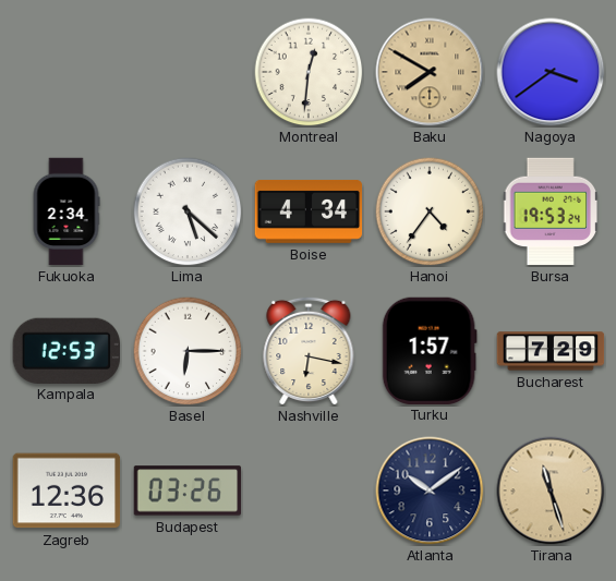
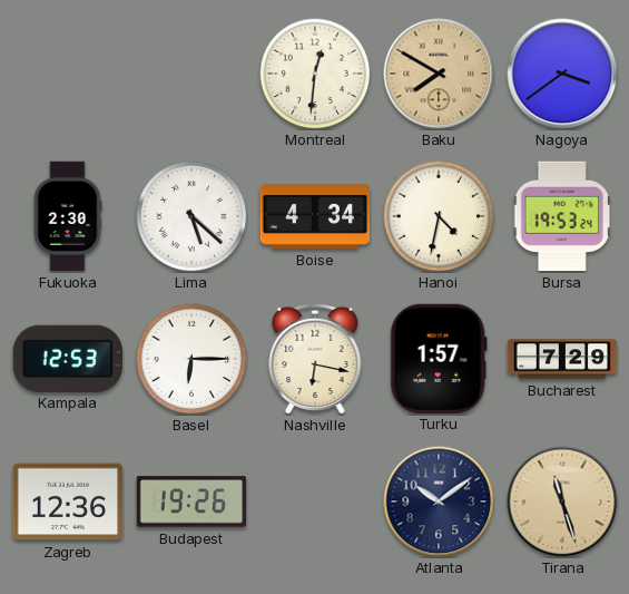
Fukuoka: 2:34 -> 2:30 (68, 216)
Hanoi: 4:36 -> 4:32 (439, 216)
Budapest: 03:26 -> 19:26 (191, 502)
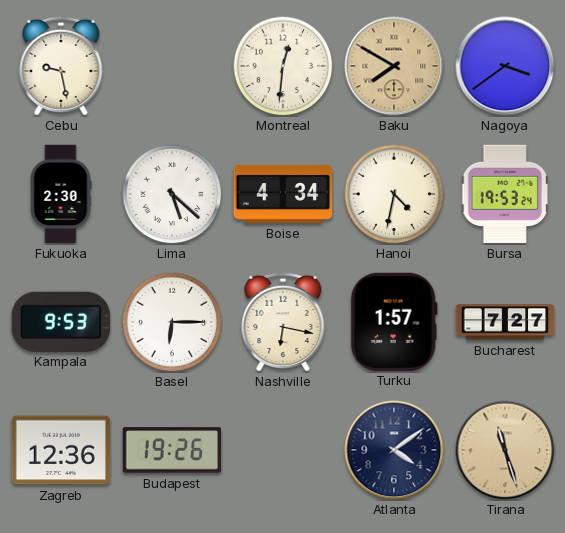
Cebu: none -> 9:28 (61, 65)
Kampala: 12:53 -> 9:53 (60, 321)
Bucharest: 7:29 -> 7:27 (505, 322)
Atlanta: 10:09 -> 4:09 (394, 450)
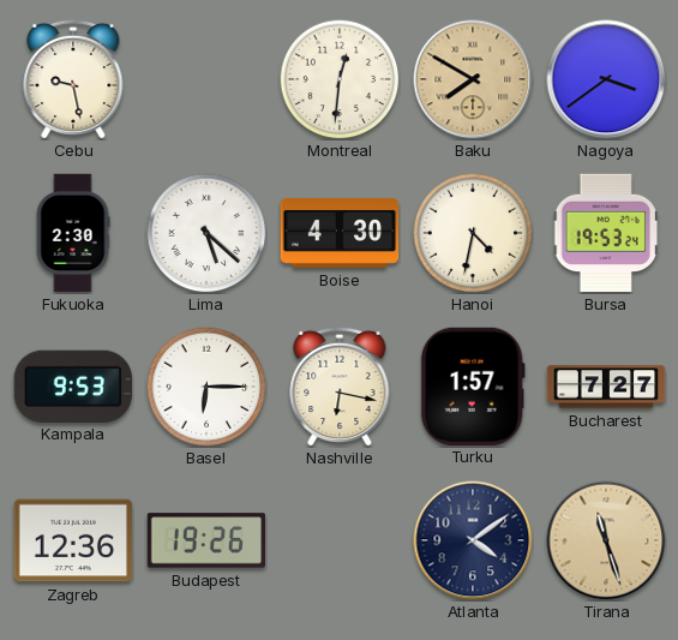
Boise: 4:34 -> 4:30 (340, 233)
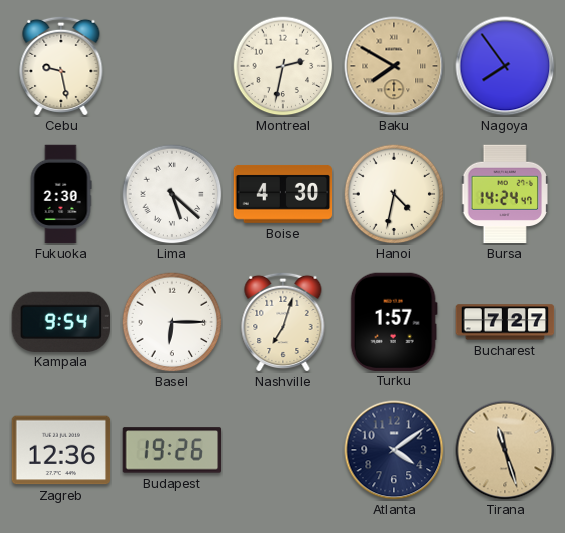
Montreal: 12:31 -> 2:32 (283, 66)
Nagoya: 3:39 -> 7:54 (505, 66)
Bursa: 19:53 -> 14:24 (506, 194)
Kampala: 9:53 -> 9:54 (60, 321)
Nashville: 6:17 -> 7:03 (283, 321)
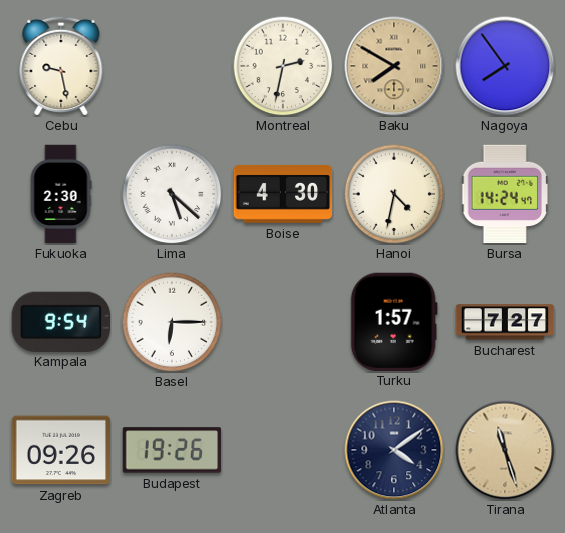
Nashville: 7:03 -> none (283, 321)
Zagreb: 12:36 -> 09:26 (61, 450)
